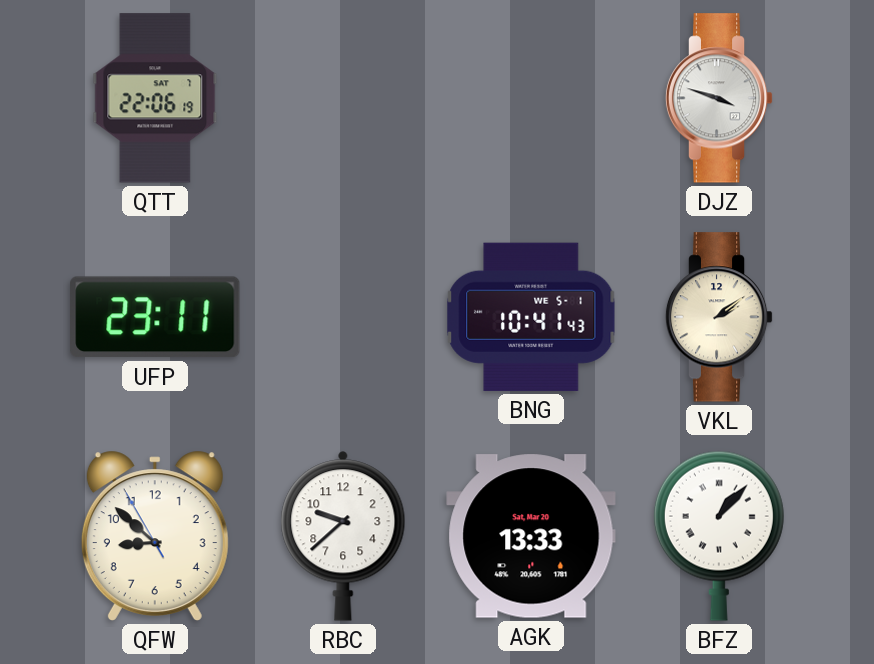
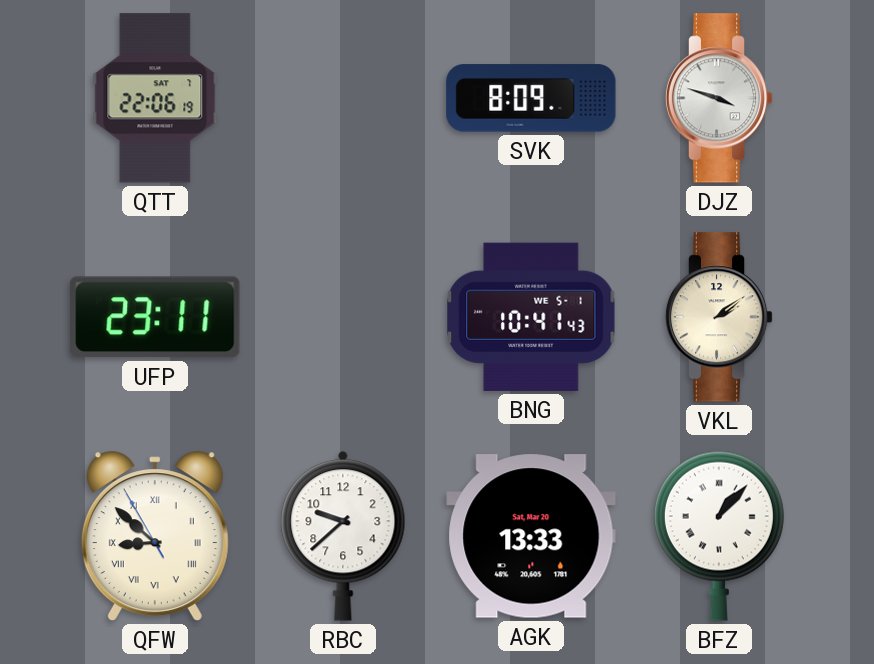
SVK: none -> 8:09 (531, 98)
QFW numerals: Arabic -> Roman (155, 536)
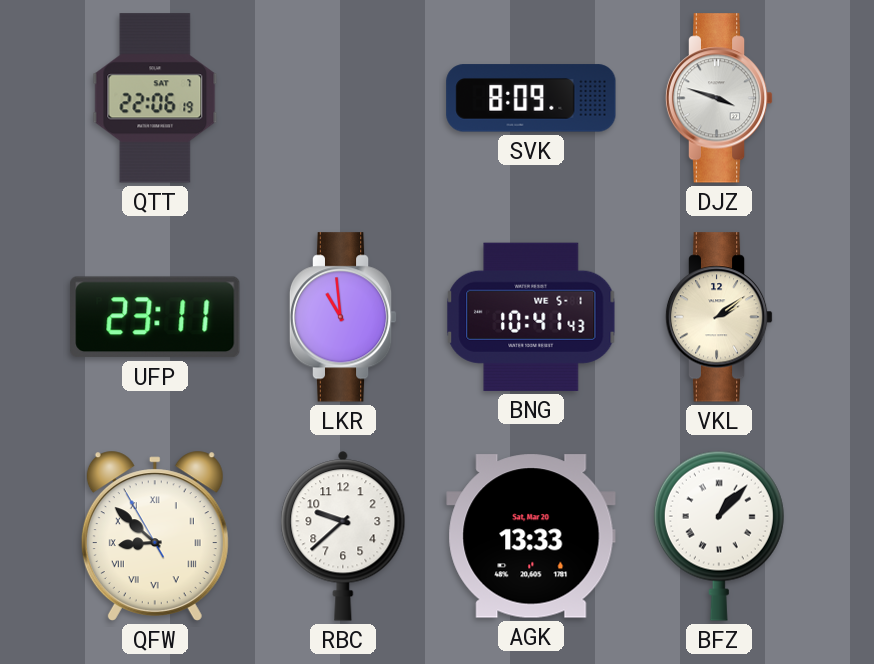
LKR: none -> 10:59 (343, 317)
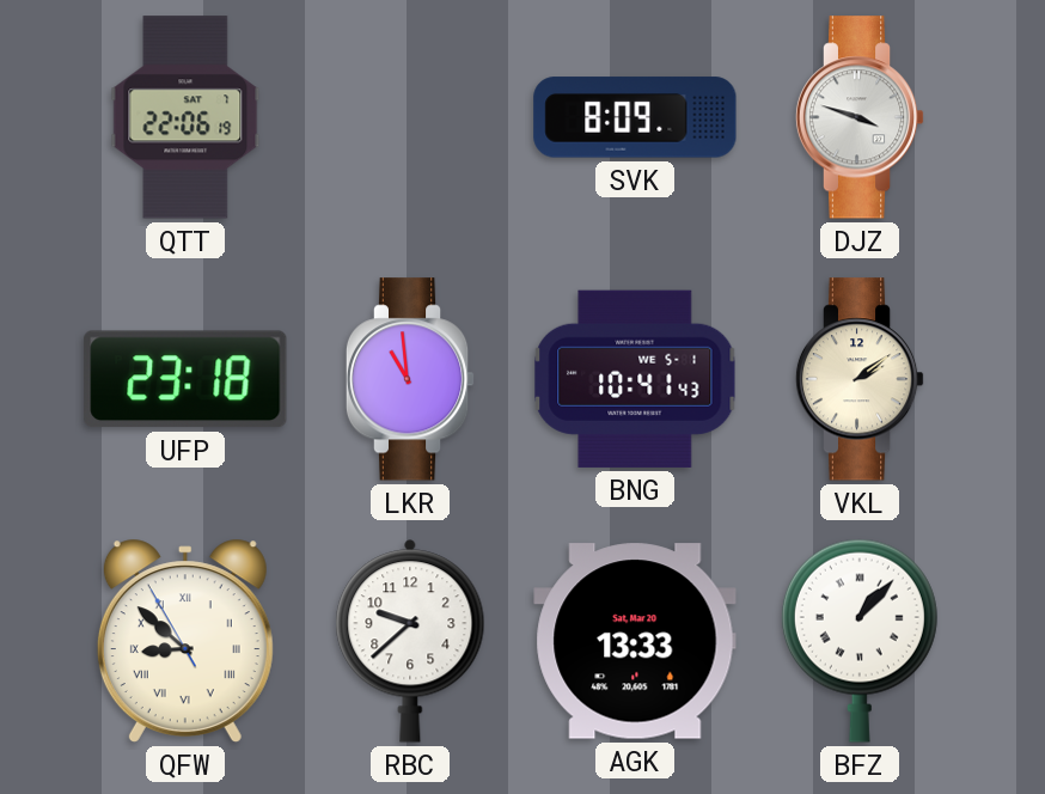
UFP: 23:11 -> 23:18 (185, 379)
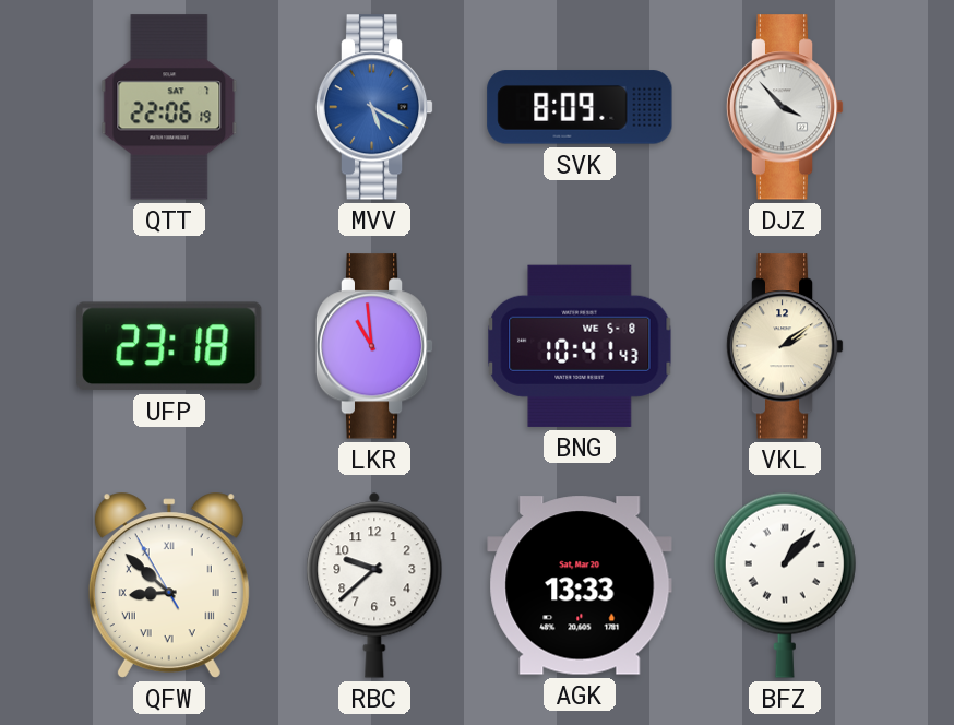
MVV: none -> 5:20 (374, 107)
DJZ: 3:48 -> 3:53 (785, 107)
BNG date: WE 5-1 -> WE 5-8 (580, 346)
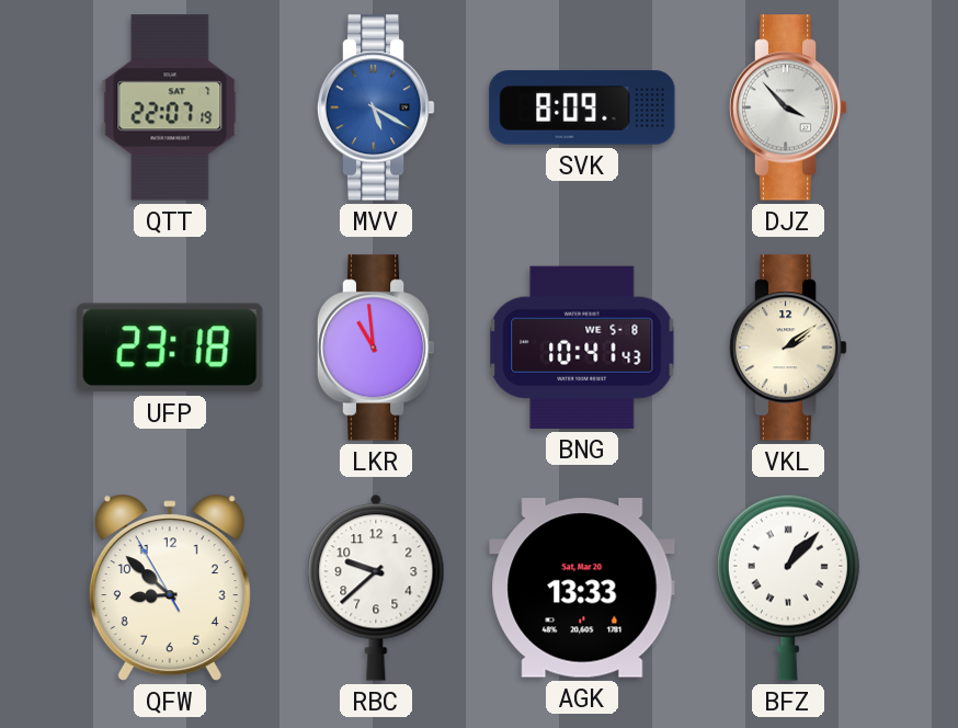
QTT: 22:06 -> 22:07 (170, 107)
QFW numerals: Roman -> Arabic (170, 588)
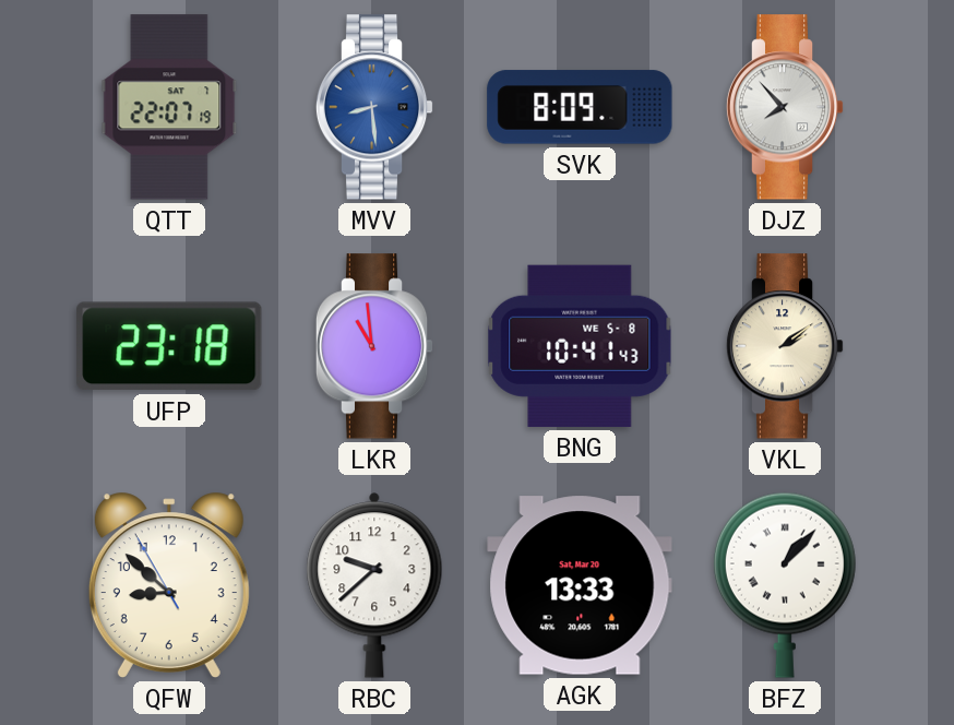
MVV: 5:20 -> 8:29 (374, 107)
DJZ: 3:53 -> 7:53 (785, 107)
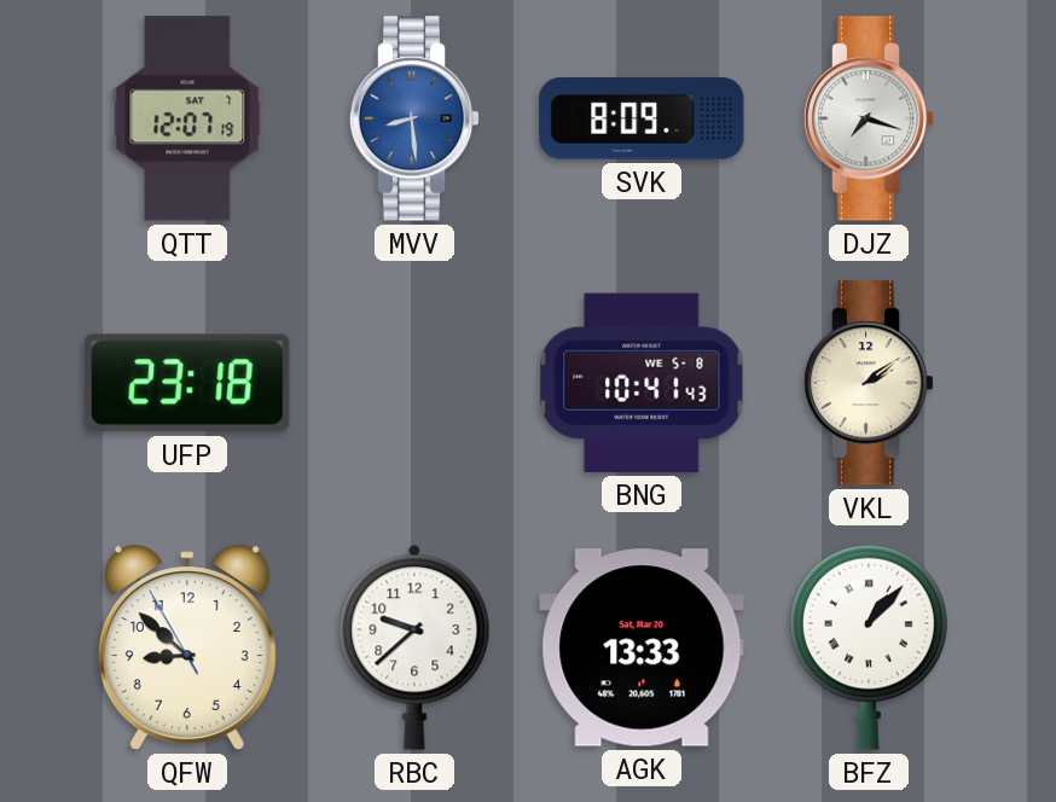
QTT: 22:07 -> 12:07 (187, 118)
DJZ: 7:53 -> 7:18 (869, 118)
LKR: 10:59 -> none (374, 346)
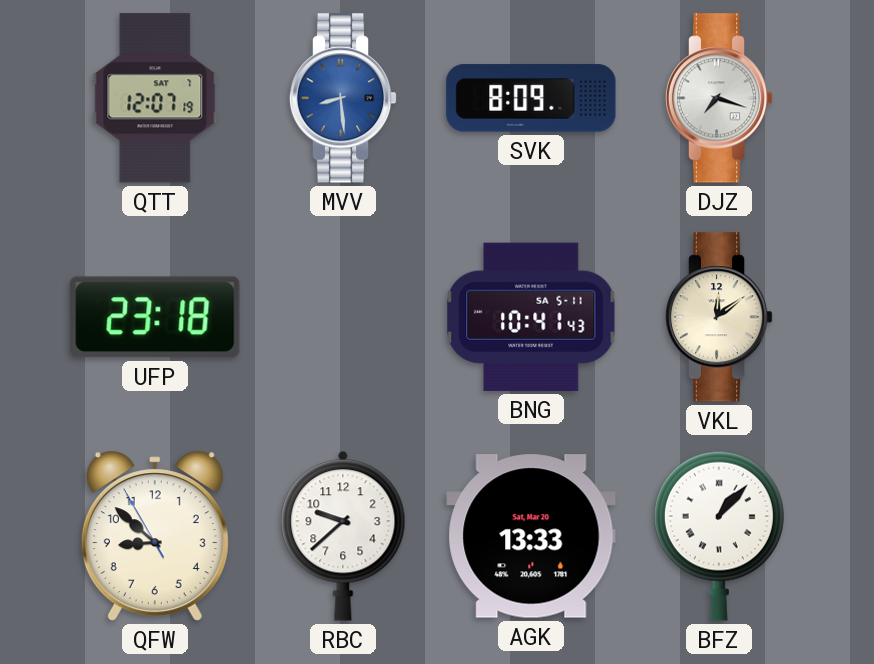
BNG date: WE 5-8 -> SA 5-11 (531, 317)
VKL: 2:09 -> 12:09 (719, 317)
